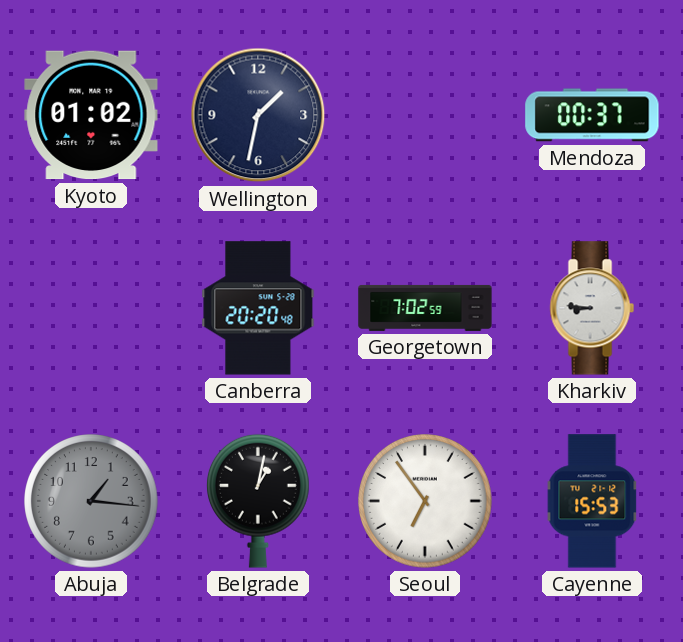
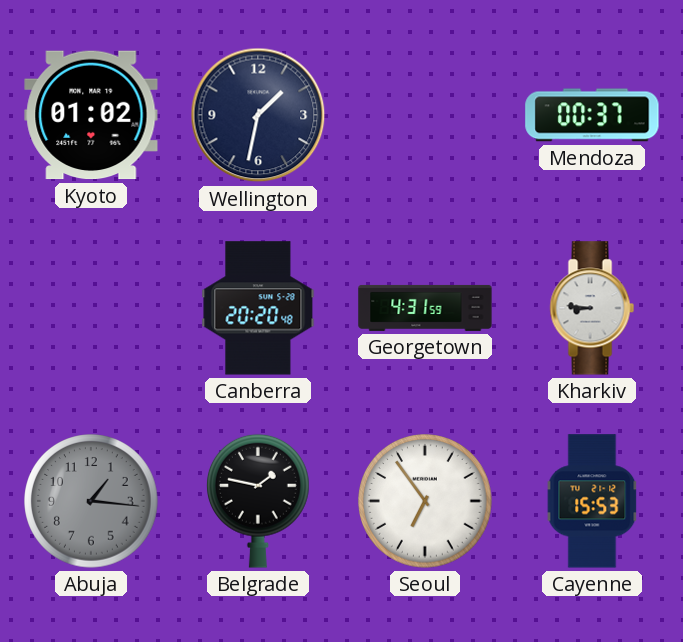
Georgetown: 7:02 -> 4:31 (425, 308)
Belgrade: 1:02 -> 1:47 (259, 501)
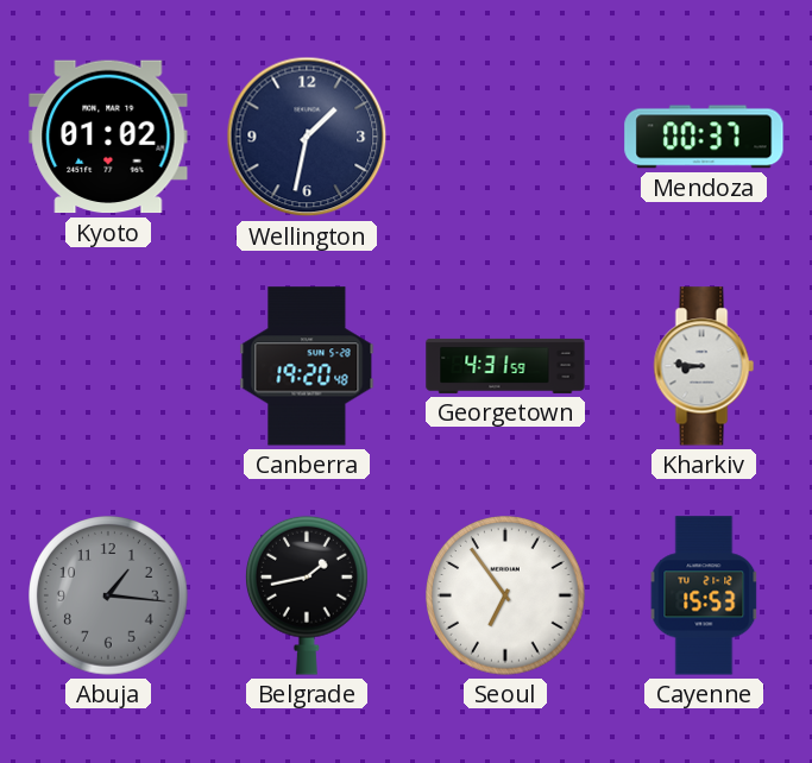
Canberra: 20:20 -> 19:20 (307, 366)
Belgrade: 1:47 -> 1:43 (308, 595)
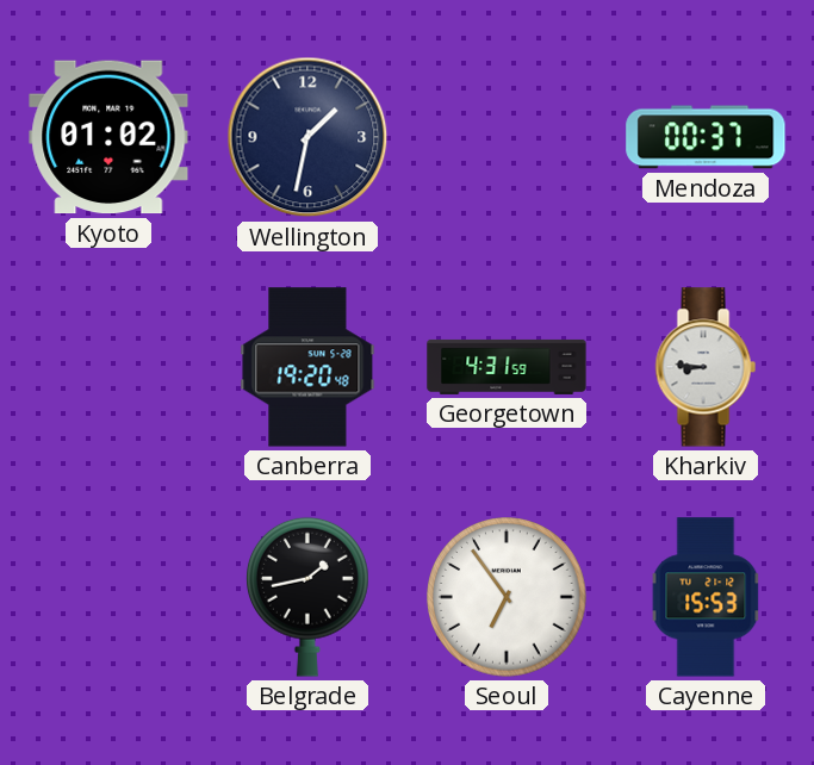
Abuja: 1:16 -> none (108, 595)
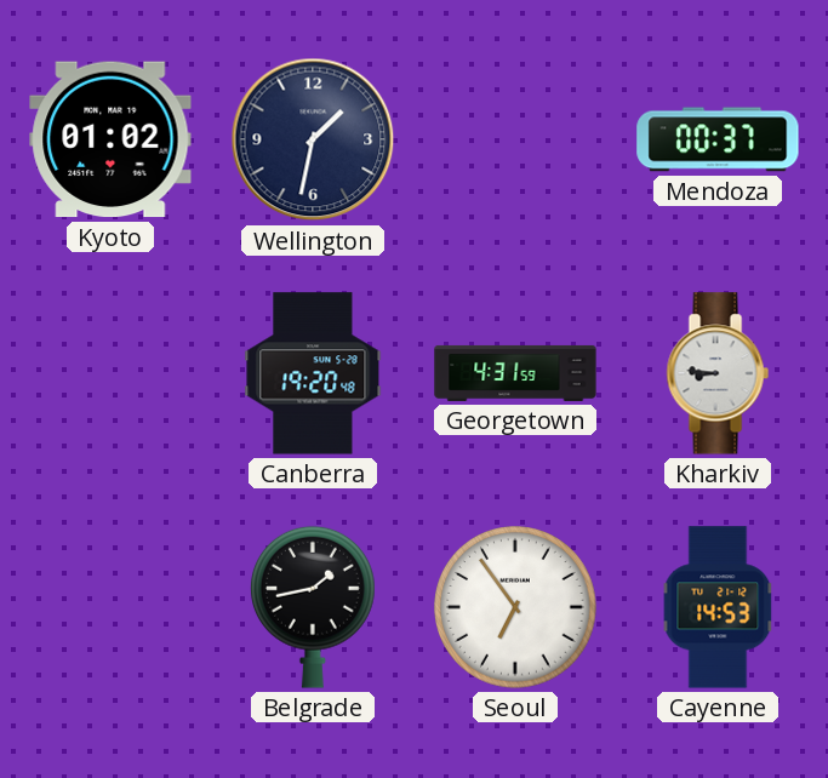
Cayenne: 15:53 -> 14:53 (718, 607)
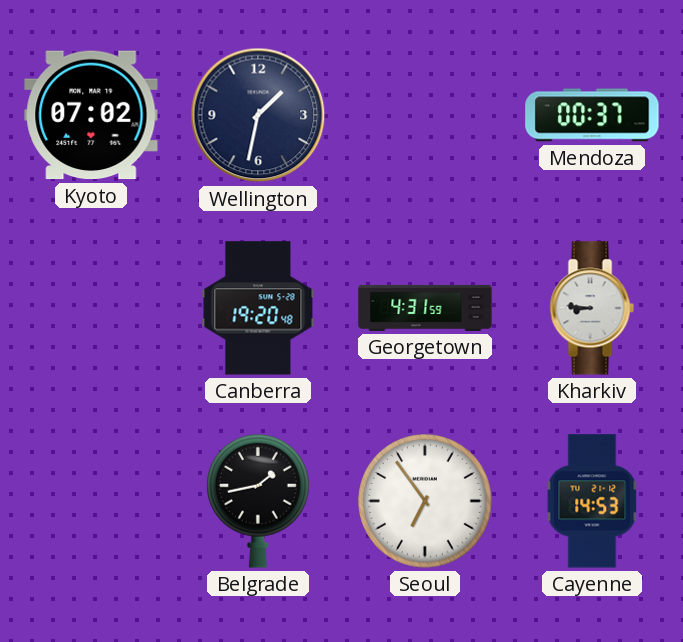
Kyoto: 01:02 -> 07:02 (91, 115)
